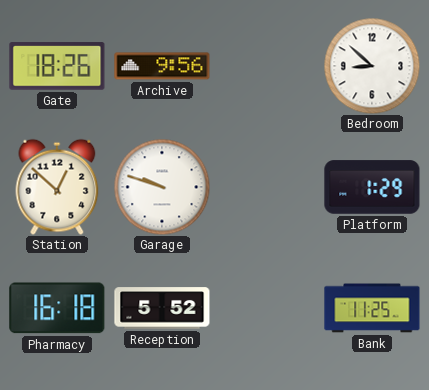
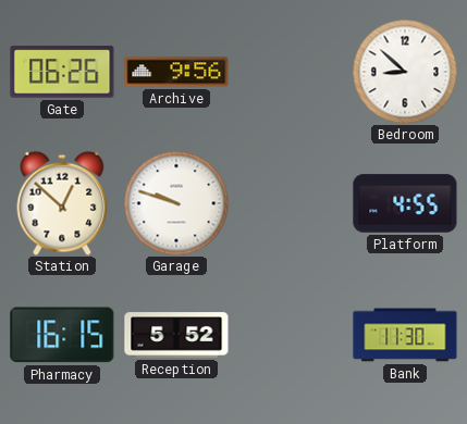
Gate: 18:26 -> 06:26 (62, 72)
Platform: 1:29 -> 4:55 (405, 203)
Pharmacy: 16:18 -> 16:15 (62, 335)
Bank: 11:25 -> 11:30 (405, 335)
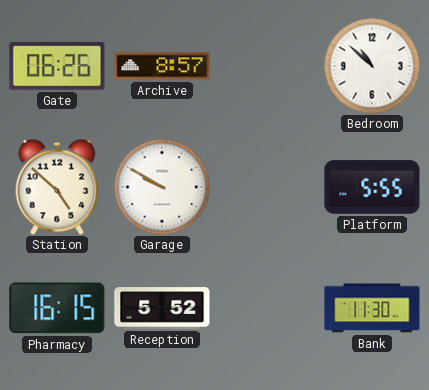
Archive: 9:56 -> 8:57 (162, 66)
Bedroom: 8:52 -> 10:52 (372, 66)
Station: 12:52 -> 4:52 (57, 187)
Garage: 9:48 -> 9:50 (162, 187)
Platform: 4:55 -> 5:55 (372, 187)
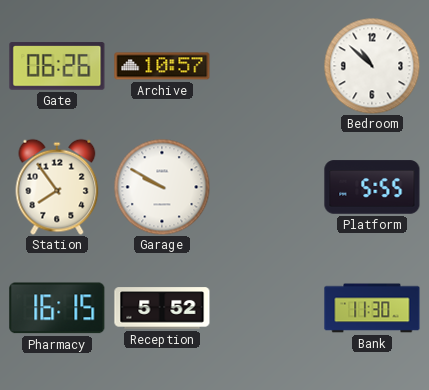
Archive: 8:57 -> 10:57 (162, 66)
Station: 4:52 -> 7:54 (57, 187)
